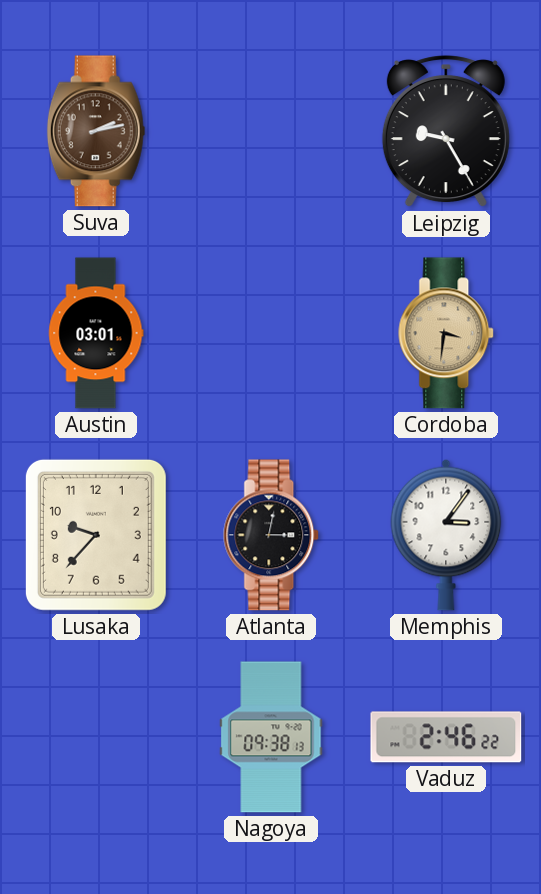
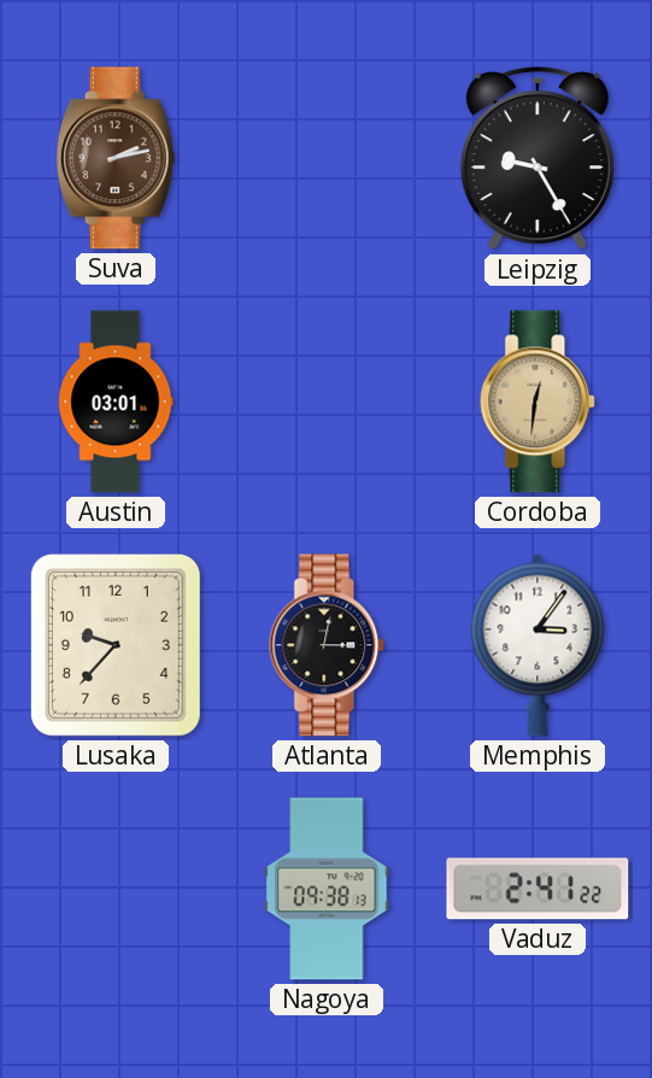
Cordoba: 3:31 -> 12:31 (539, 402)
Vaduz: 2:46 -> 2:41 (538, 889)
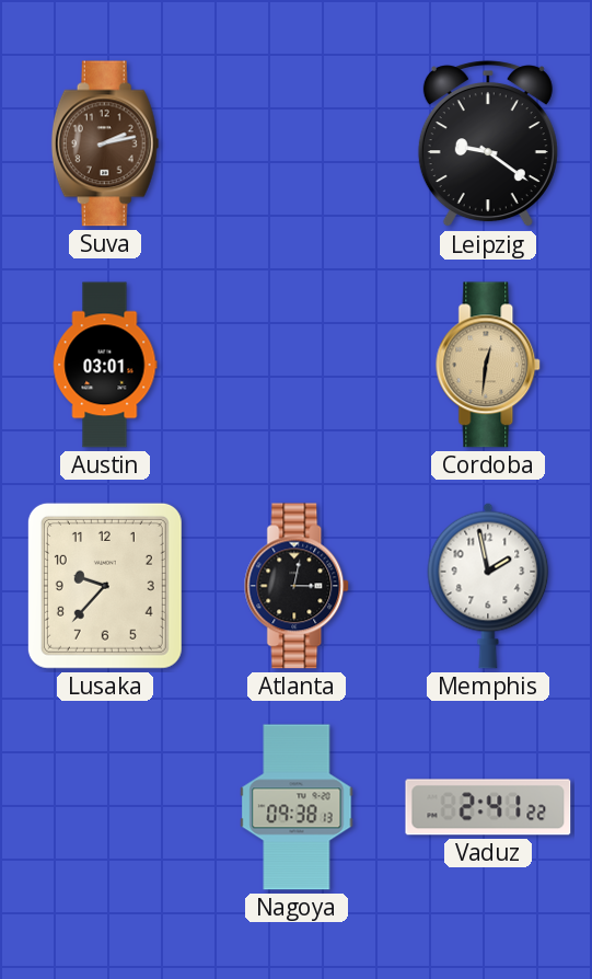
Leipzig: 9:25 -> 9:21 (488, 145)
Memphis: 3:06 -> 1:58 (488, 586)
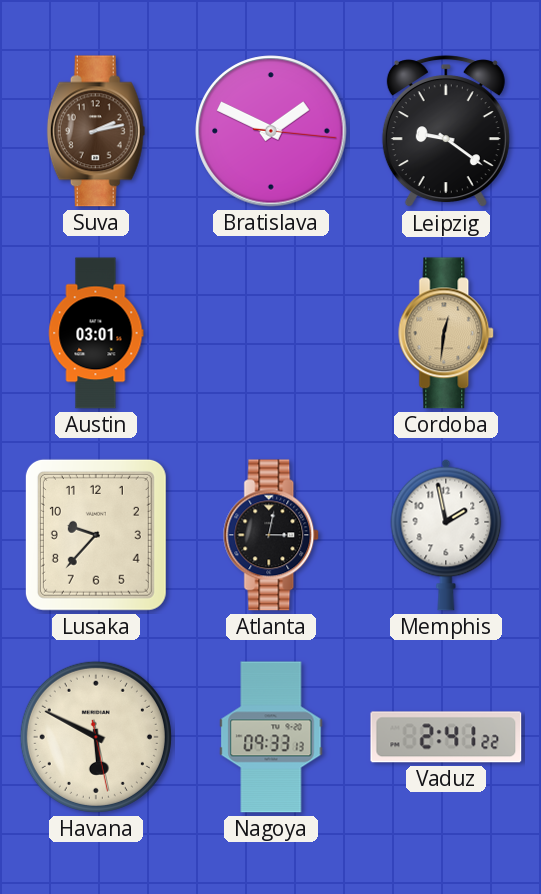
Bratislava: none -> 1:49 (271, 131)
Havana: none -> 5:49 (96, 737)
Nagoya: 09:38 -> 09:33 (271, 737)
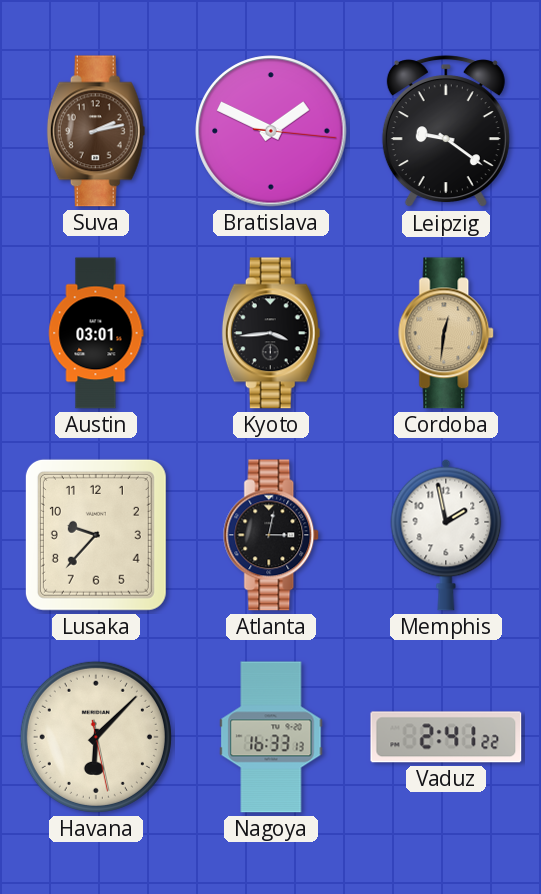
Kyoto: none -> 3:44 (271, 333)
Havana: 5:49 -> 6:07 (96, 737)
Nagoya: 09:33 -> 16:33 (271, 737)
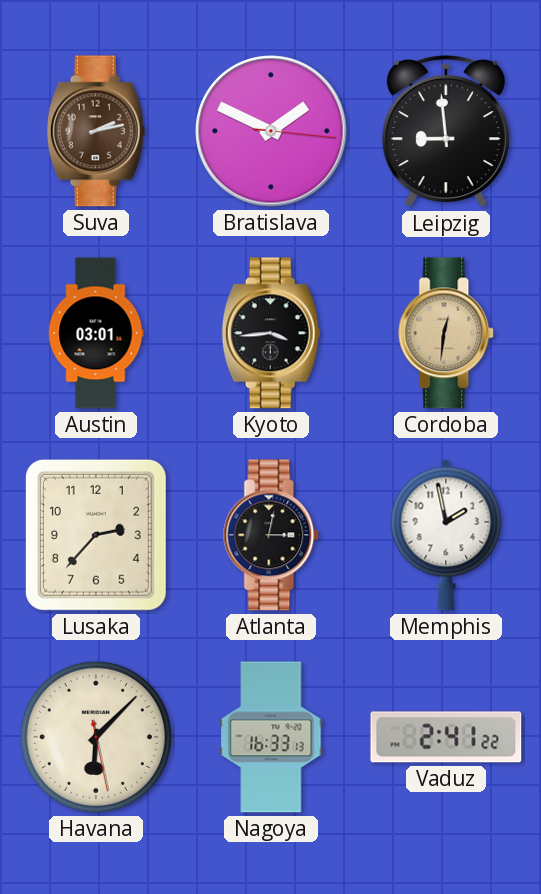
Leipzig: 9:21 -> 8:59 (446, 132)
Lusaka: 9:37 -> 2:37 (96, 535)
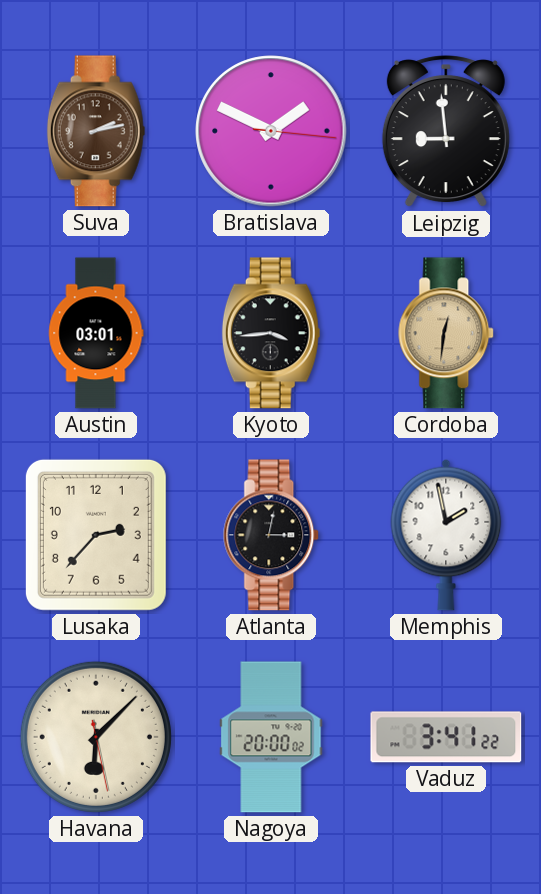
Nagoya: 16:33 -> 20:00 (271, 737)
Vaduz: 2:41 -> 3:41 (446, 737)
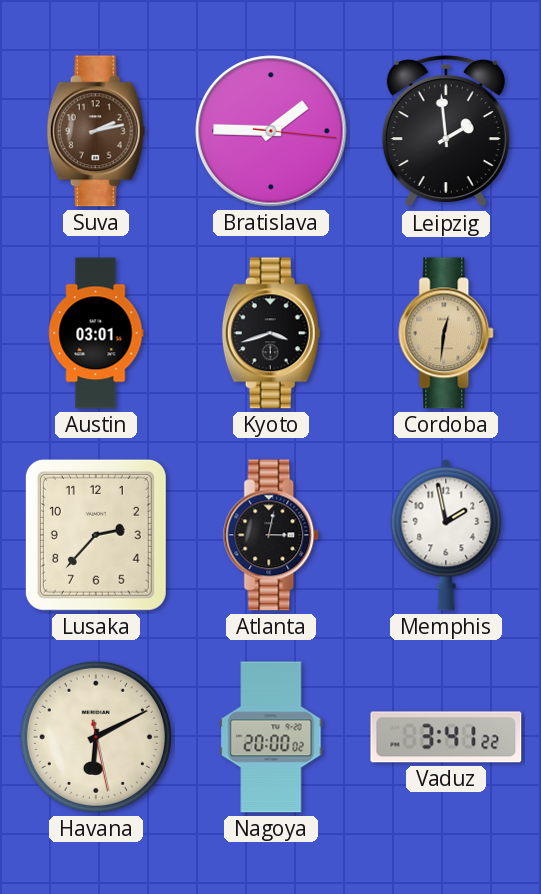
Bratislava: 1:49 -> 1:45 (271, 131)
Leipzig: 8:59 -> 1:59 (446, 132)
Kyoto: 3:44 -> 3:42 (271, 333)
Havana: 6:07 -> 6:10 (96, 737)
